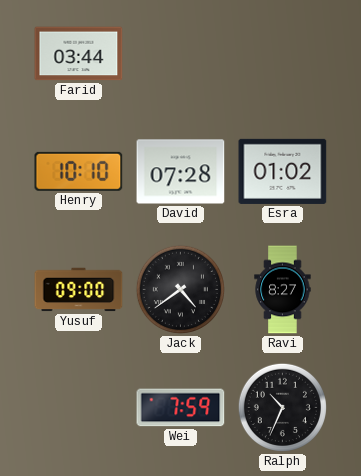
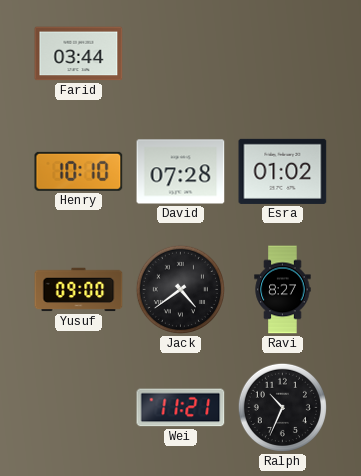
Wei: 7:59 -> 11:21 (181, 408)
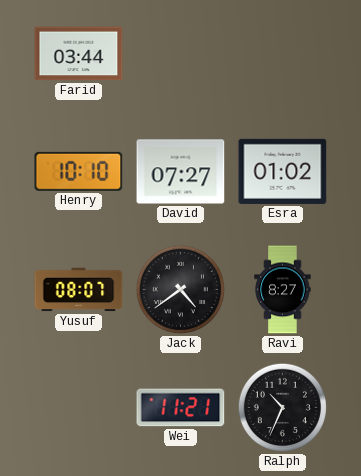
David: 07:28 -> 07:27 (181, 172)
Yusuf: 09:00 -> 08:07 (79, 290)
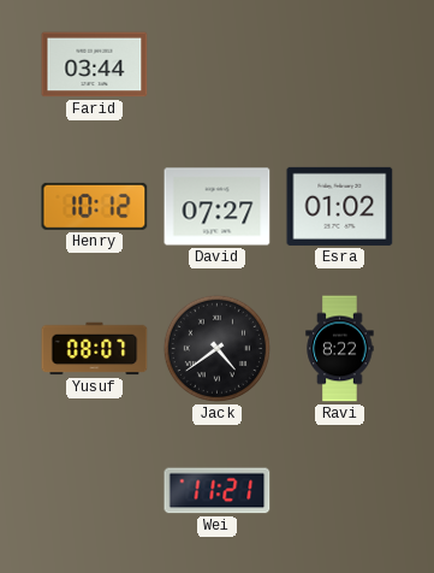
Henry: 10:10 -> 10:12 (95, 206)
Ravi: 8:27 -> 8:22 (340, 349)
Ralph: 10:34 -> none (282, 407)
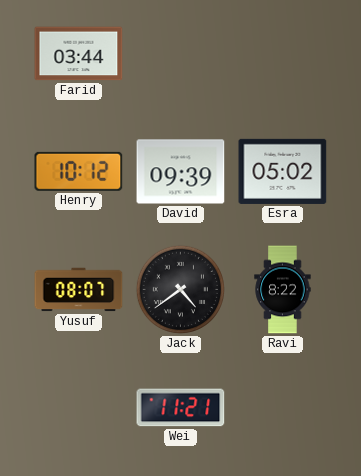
David: 07:27 -> 09:39 (181, 172)
Esra: 01:02 -> 05:02 (283, 171)
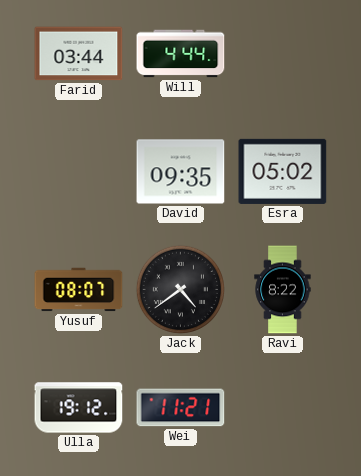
Will: none -> 4:44 (181, 54)
Henry: 10:12 -> none (79, 171)
David: 09:39 -> 09:35 (181, 172)
Ulla: none -> 19:12 (79, 408)
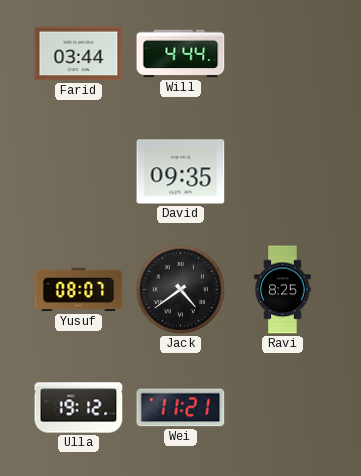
Esra: 05:02 -> none (283, 171)
Ravi: 8:22 -> 8:25 (283, 290)
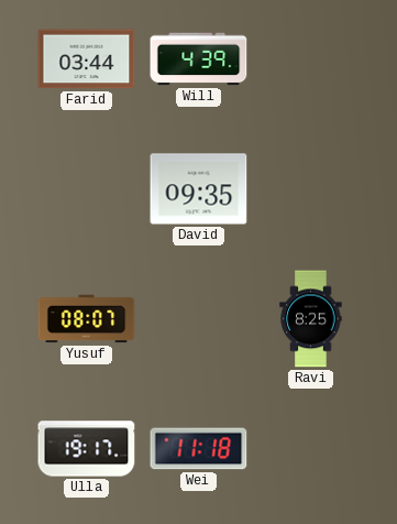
Will: 4:44 -> 4:39 (199, 59)
Jack: 4:39 -> none (180, 289)
Ulla: 19:12 -> 19:17 (87, 449)
Wei: 11:21 -> 11:18 (199, 449)
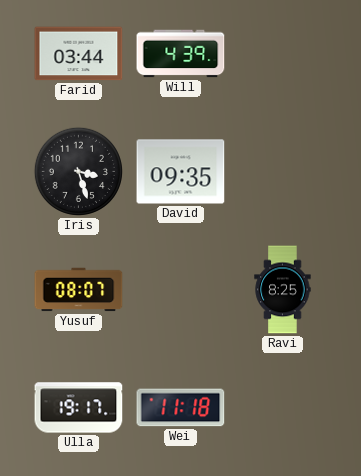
Iris: none -> 3:27 (78, 171)
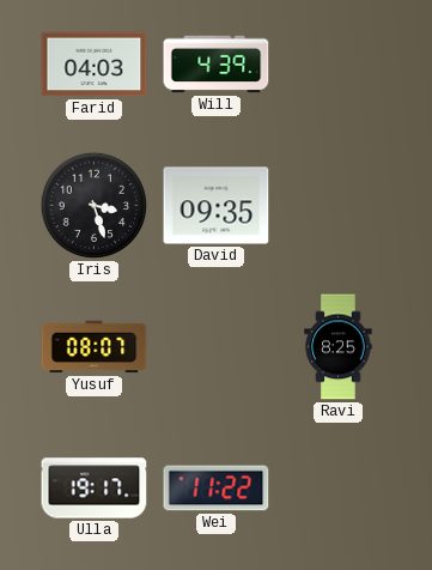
Farid: 03:44 -> 04:03 (95, 65)
Wei: 11:18 -> 11:22 (217, 489)
